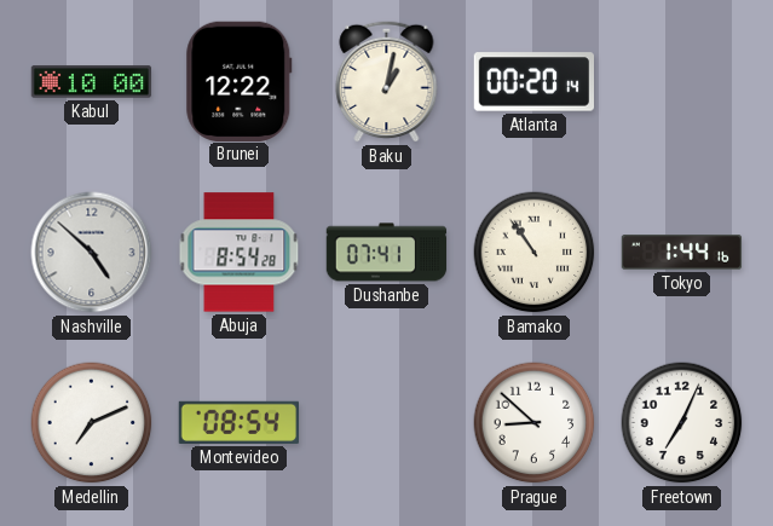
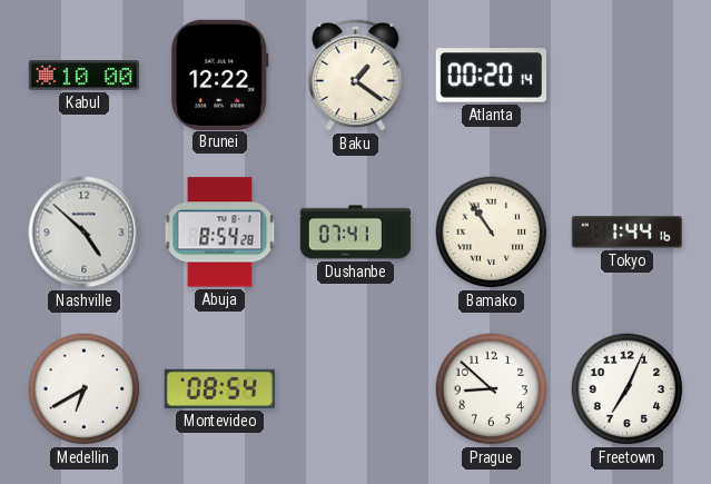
Baku: 1:02 -> 1:21 (356, 75)
Medellin: 7:11 -> 6:40 (85, 389)
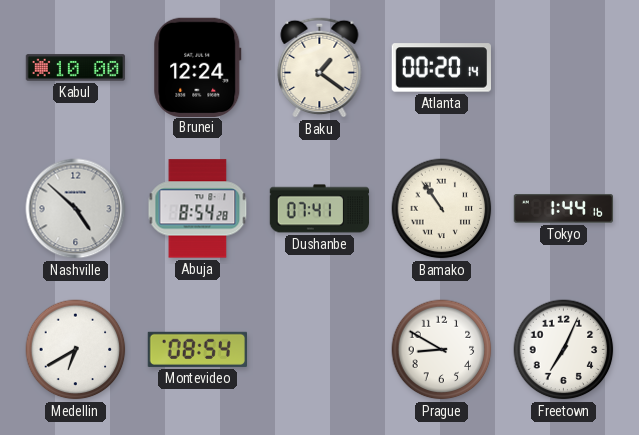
Brunei: 12:22 -> 12:24 (198, 67)
Prague: 8:52 -> 8:50 (442, 350)
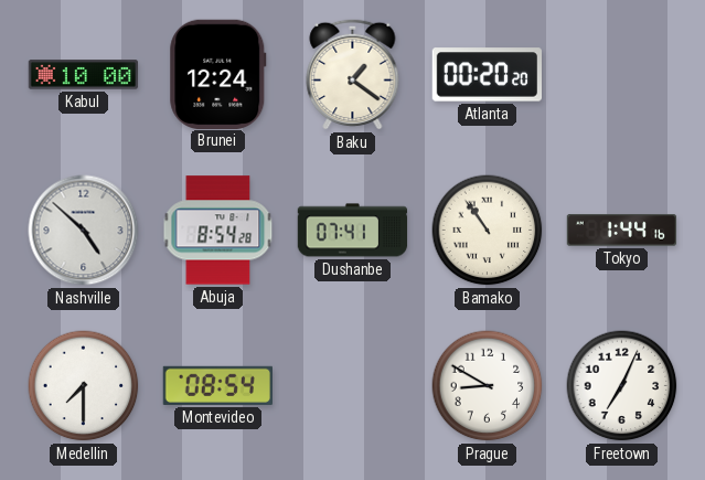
Atlanta: 00:20:14 -> 00:20:20 (487, 75)
Medellin: 6:40 -> 7:30 (84, 386)
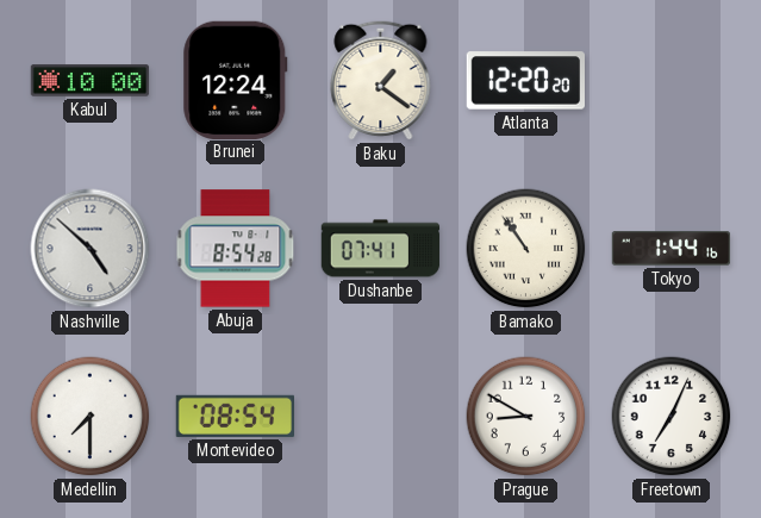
Atlanta: 00:20 -> 12:20 (525, 81)
